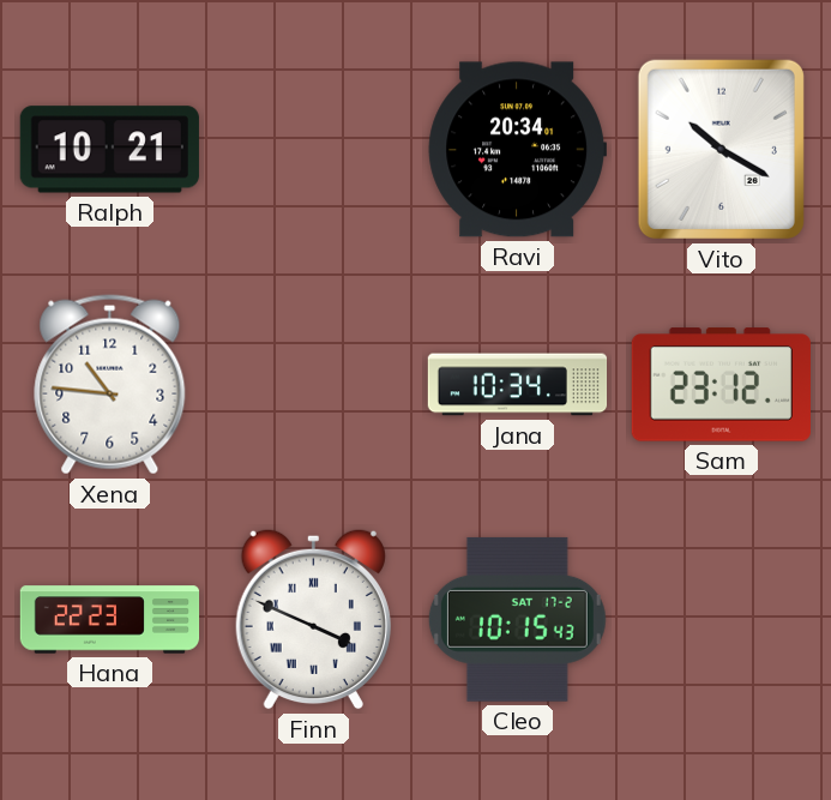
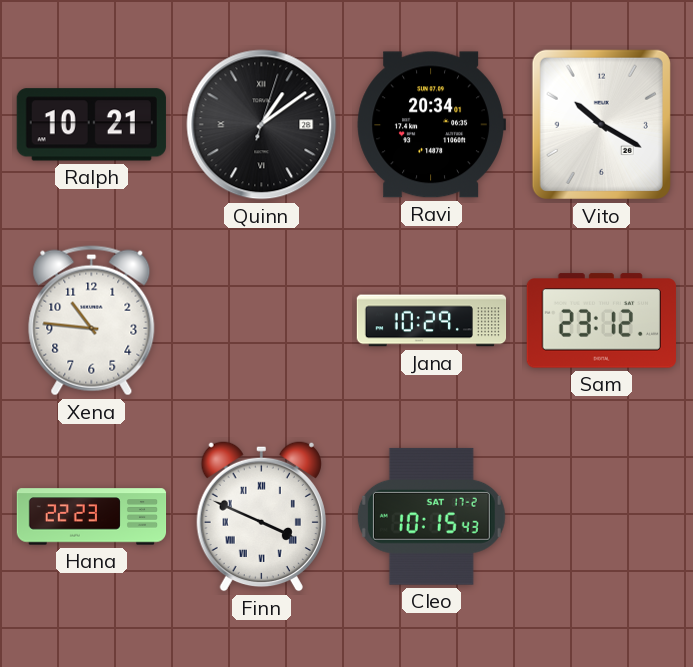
Quinn: none -> 1:09 (262, 125)
Jana: 10:34 -> 10:29 (432, 321)
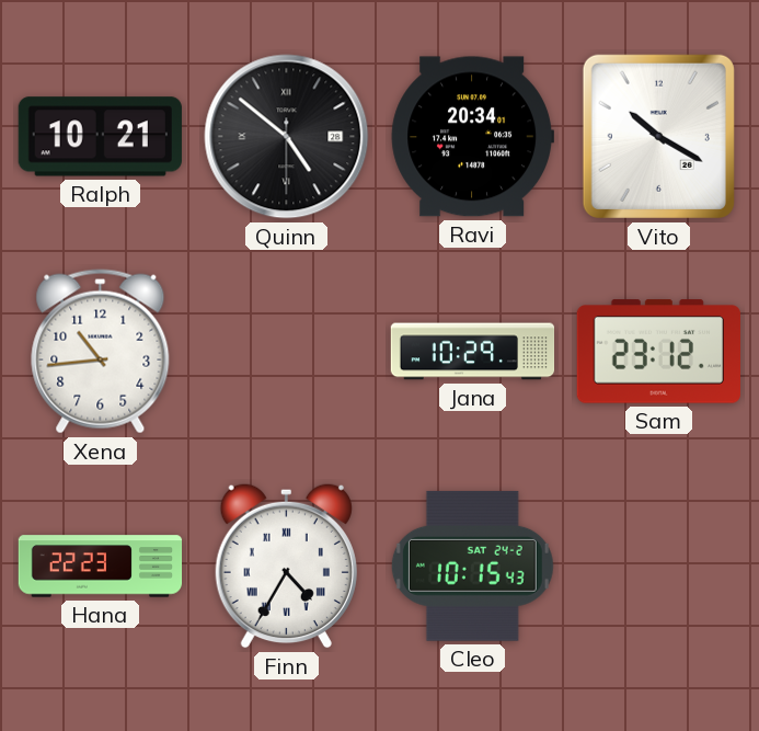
Quinn: 1:09 -> 4:51 (287, 137)
Xena: 10:46 -> 10:44 (101, 352)
Finn: 3:49 -> 4:35 (286, 566)
Cleo date: SAT 17-2 -> SAT 24-2 (472, 566)
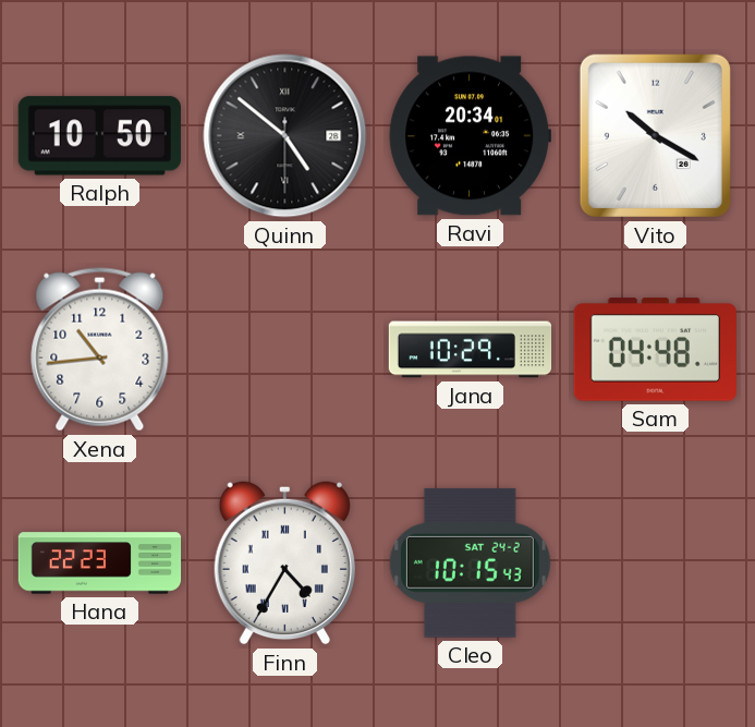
Ralph: 10:21 -> 10:50 (99, 136)
Sam: 23:12 -> 04:48 (655, 350)
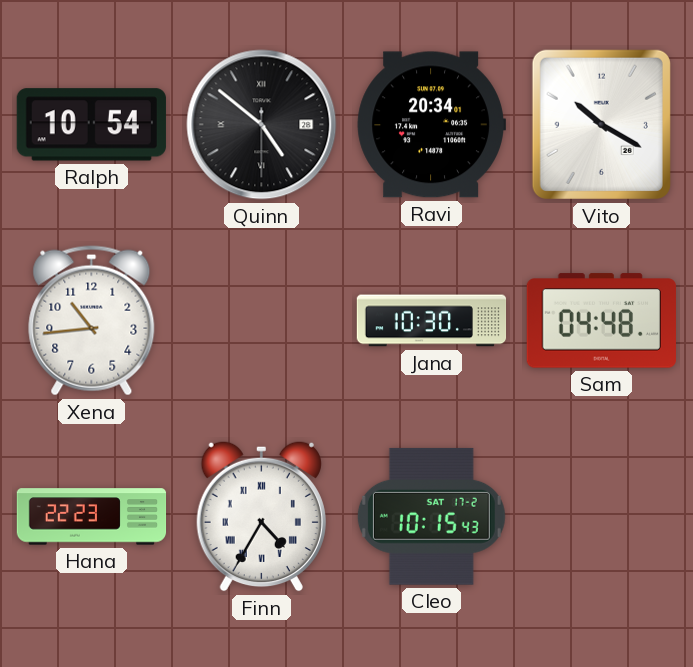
Ralph: 10:50 -> 10:54 (91, 125)
Jana: 10:29 -> 10:30 (432, 321)
Cleo date: SAT 24-2 -> SAT 17-2 (431, 516)
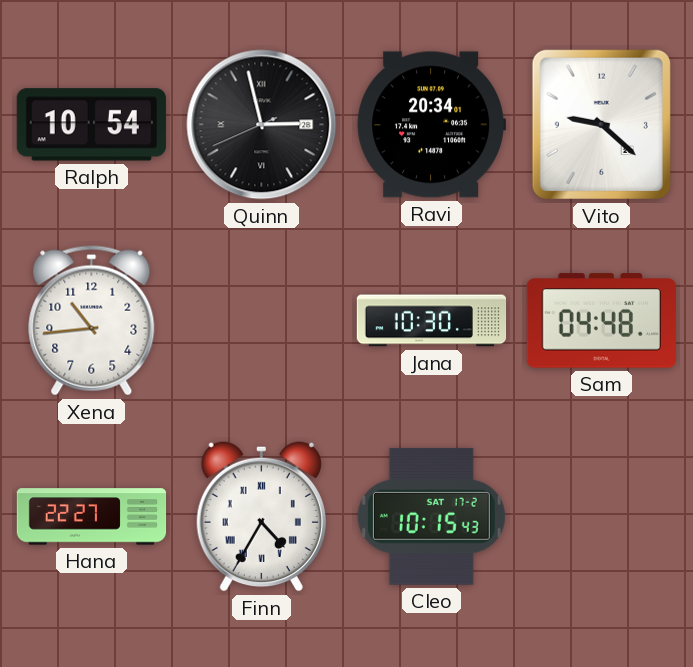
Quinn: 4:51 -> 2:57 (262, 125)
Vito: 10:20 -> 9:22 (601, 124)
Hana: 22:23 -> 22:27 (92, 517)
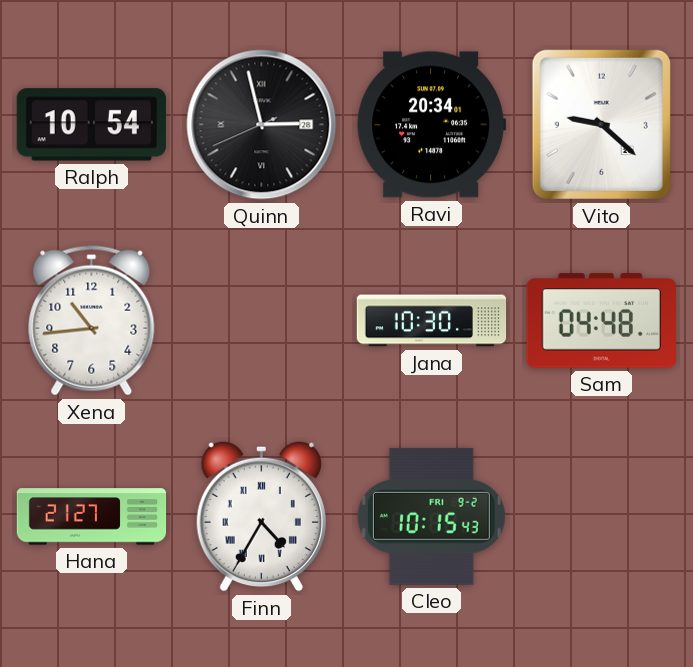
Hana: 22:27 -> 21:27 (92, 517)
Cleo date: SAT 17-2 -> FRI 9-2 (431, 516)
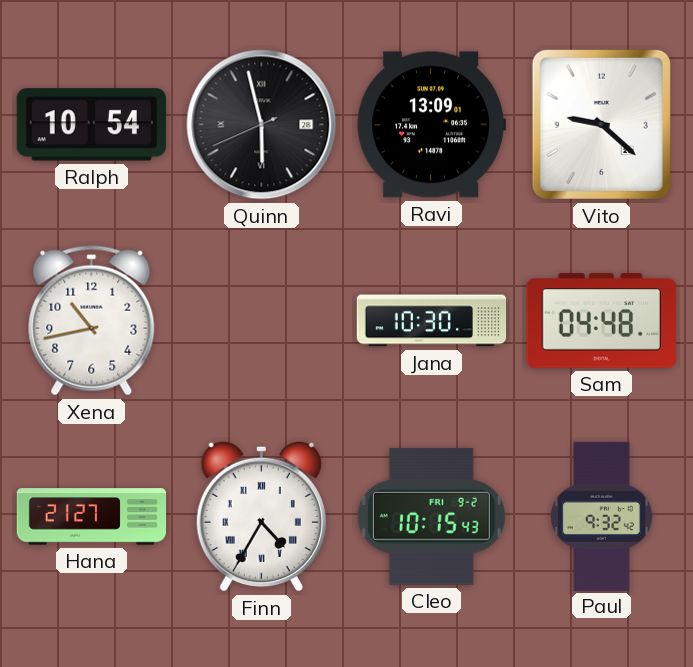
Quinn: 2:57 -> 5:57 (262, 125)
Ravi: 20:34 -> 13:09 (431, 125)
Xena: 10:44 -> 10:43 (92, 321)
Paul: none -> 9:32 (602, 516)
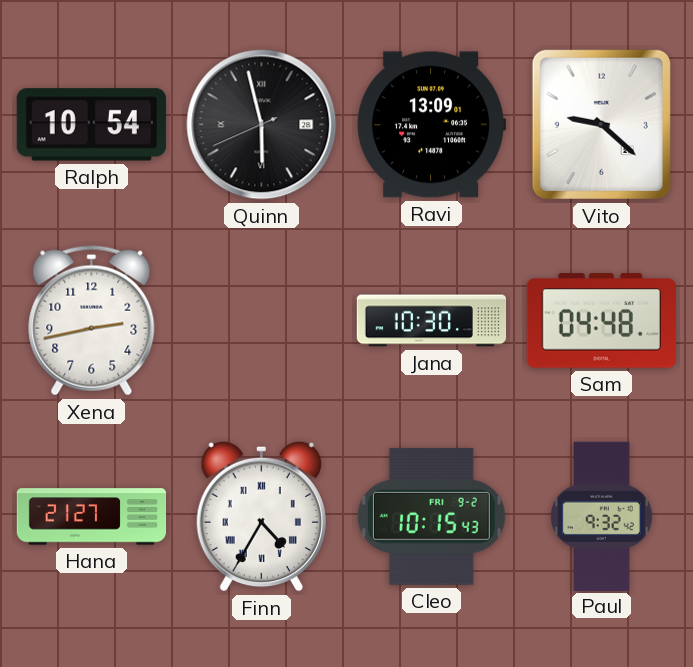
Xena: 10:43 -> 2:43 (92, 321)
